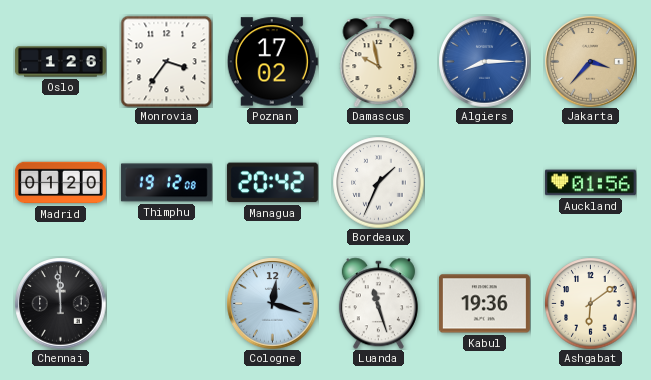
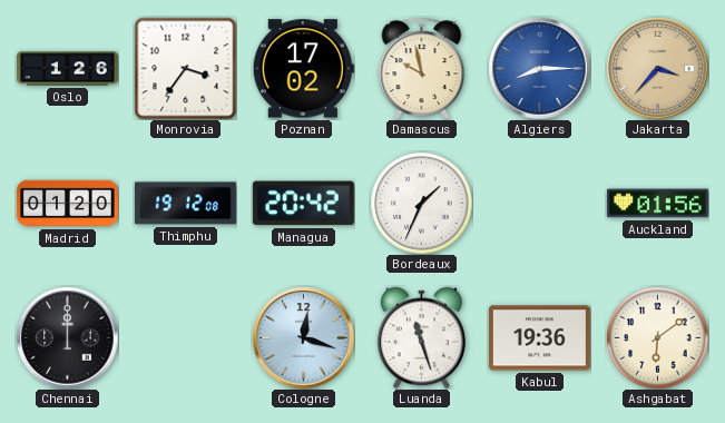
Chennai: 11:59 -> 12:00 (67, 337)
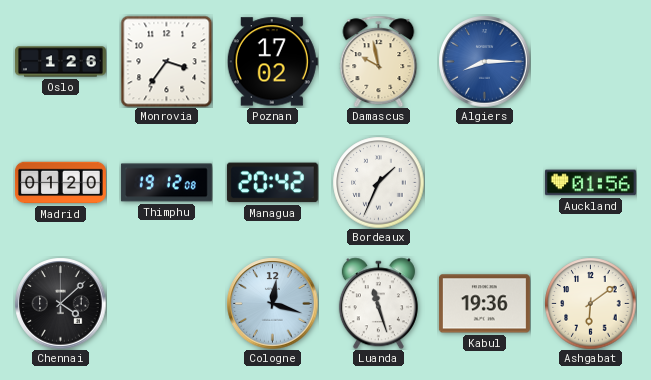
Jakarta: 3:37 -> none (657, 68)
Chennai: 12:00 -> 4:08 (60, 303)
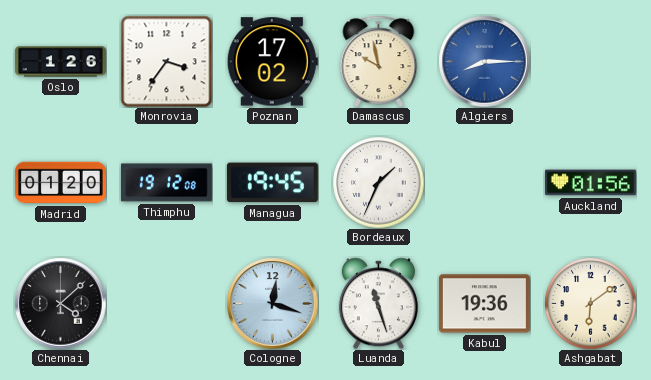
Managua: 20:42 -> 19:45 (272, 183)
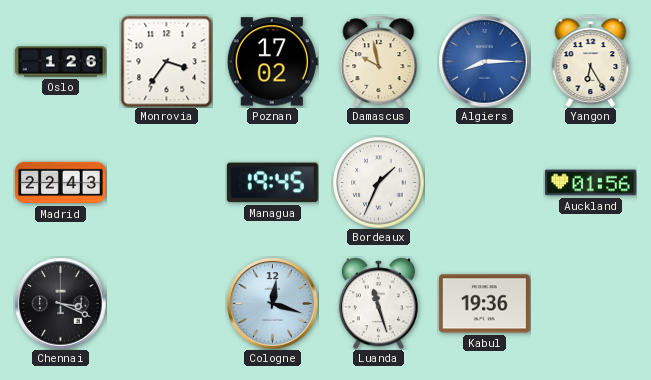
Yangon: none -> 6:25 (591, 61)
Madrid: 01:20 -> 22:43 (60, 183)
Thimphu: 19:12 -> none (166, 183)
Chennai: 4:08 -> 3:19 (60, 303)
Ashgabat: 6:09 -> none (590, 303)
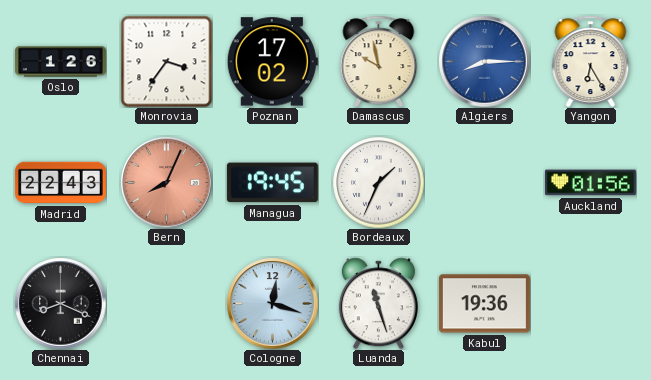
Bern: none -> 8:04 (166, 182)
Chennai: 3:19 -> 8:19 (60, 303)
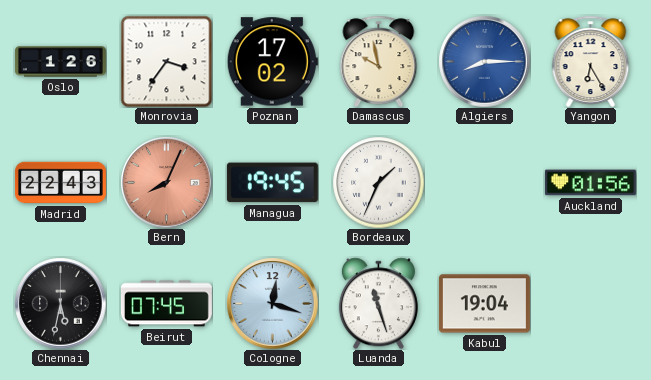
Chennai: 8:19 -> 5:32 (60, 303)
Beirut: none -> 07:45 (166, 304)
Kabul: 19:36 -> 19:04 (484, 304)
